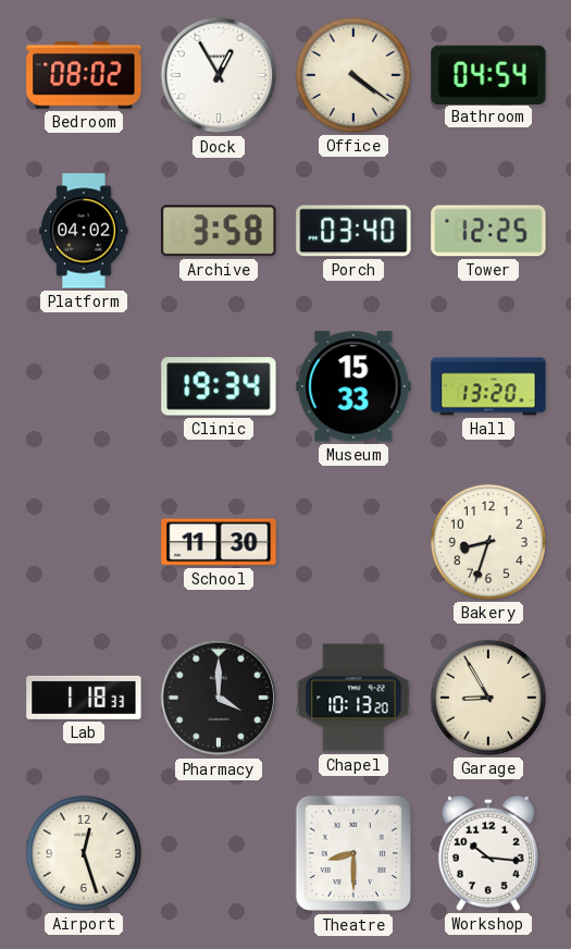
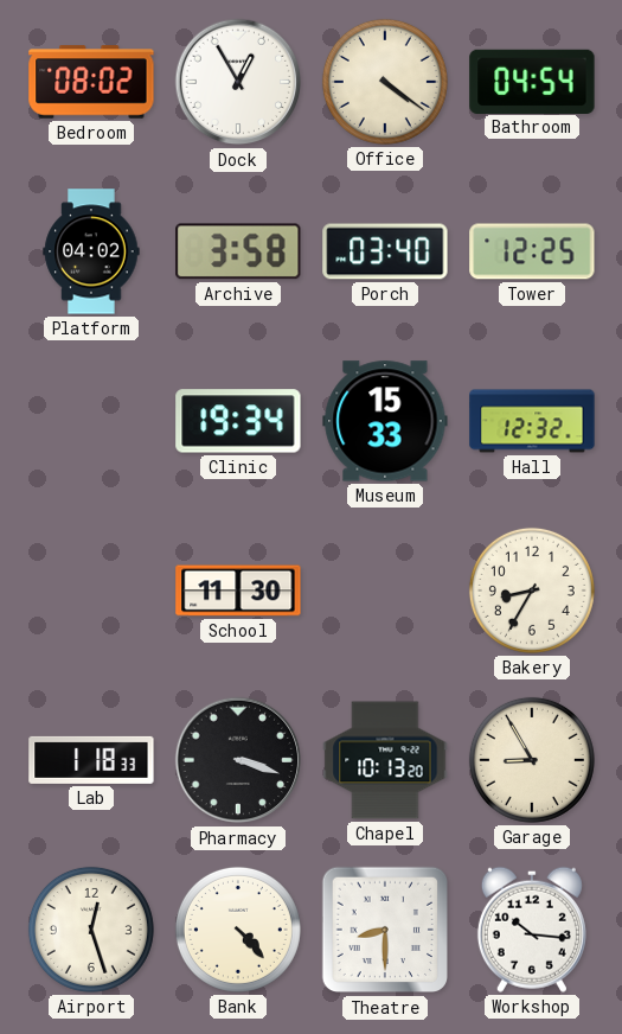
Hall: 13:20 -> 12:32 (532, 421)
Bakery: 8:33 -> 8:35 (532, 591)
Pharmacy: 4:00 -> 3:18 (238, 760)
Bank: none -> 4:23 (238, 930)
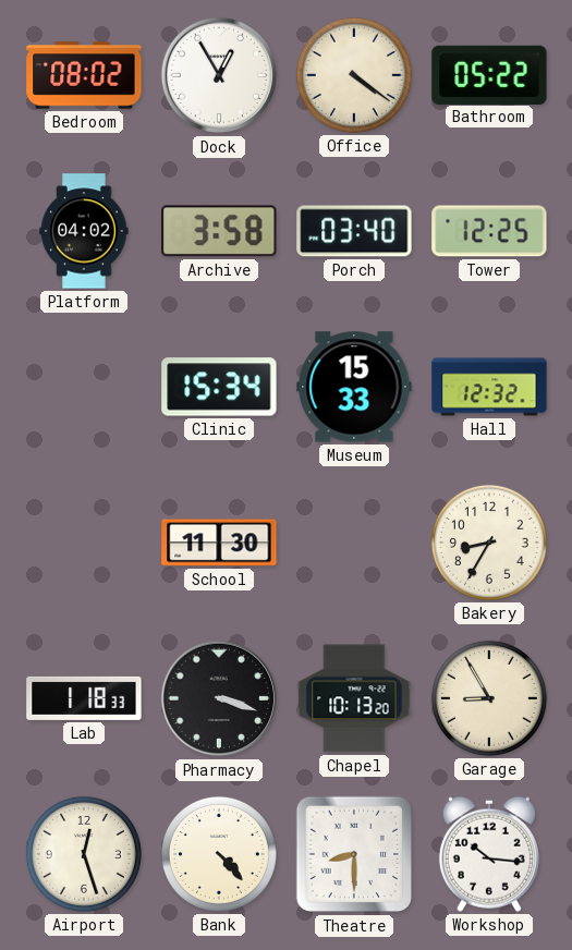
Bathroom: 04:54 -> 05:22 (489, 74)
Clinic: 19:34 -> 15:34 (219, 387)
